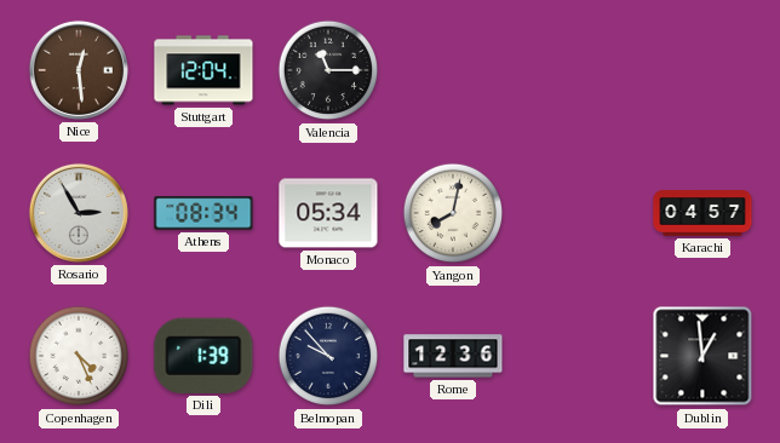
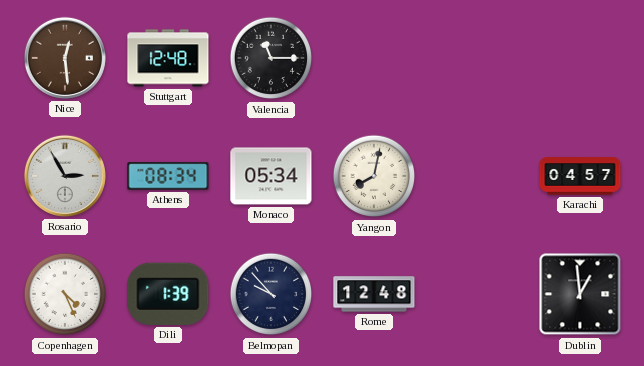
Stuttgart: 12:04 -> 12:48 (168, 58)
Rome: 12:36 -> 12:48 (374, 294)
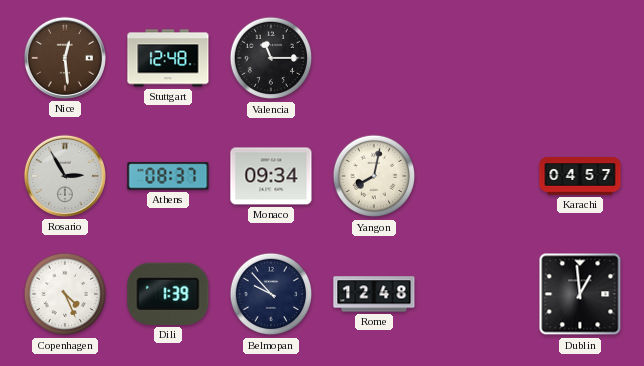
Athens: 08:34 -> 08:37 (168, 176)
Monaco: 05:34 -> 09:34 (271, 176)
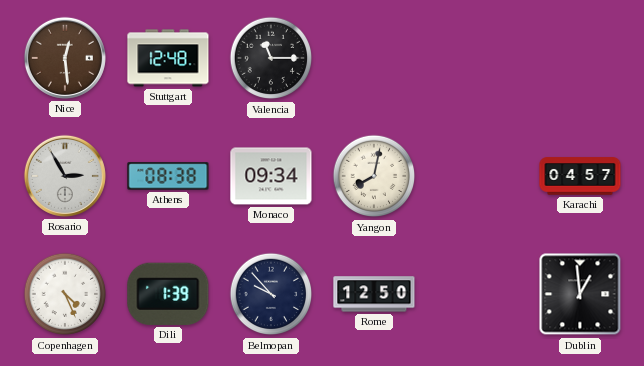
Athens: 08:37 -> 08:38 (168, 176)
Rome: 12:48 -> 12:50 (374, 294)
